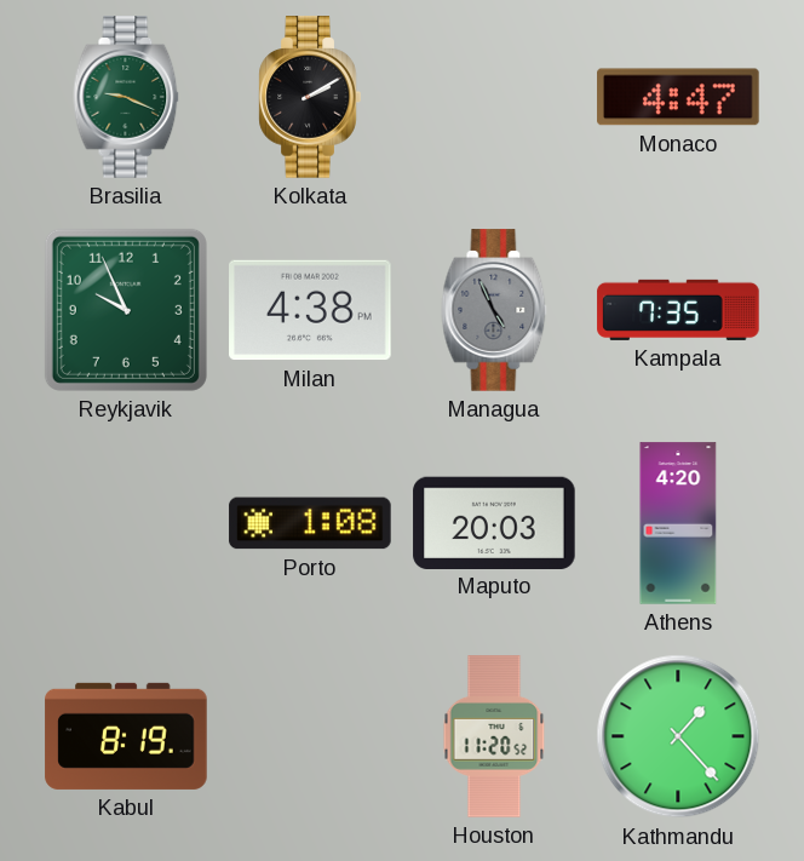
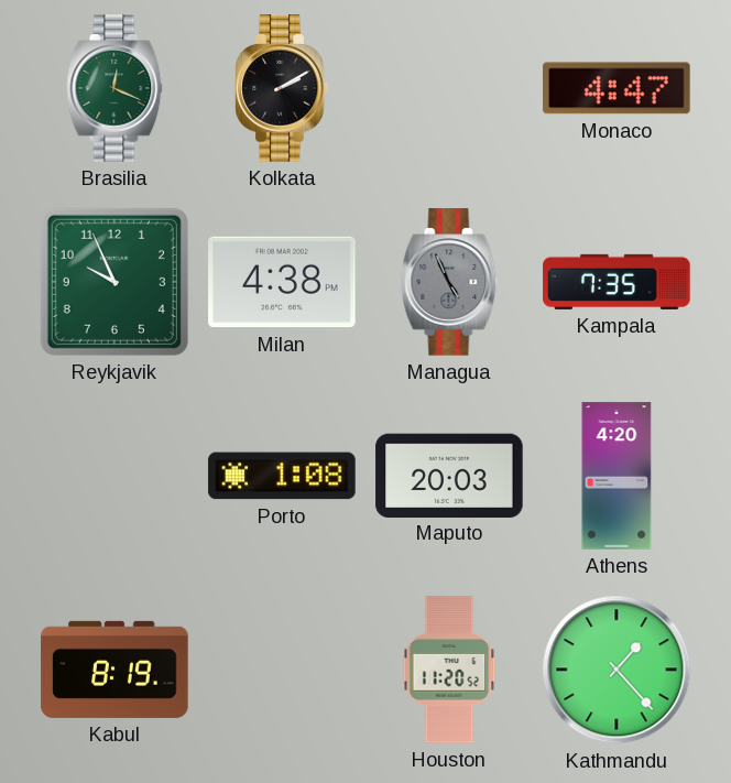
Brasilia: 9:19 -> 12:19 (114, 88)
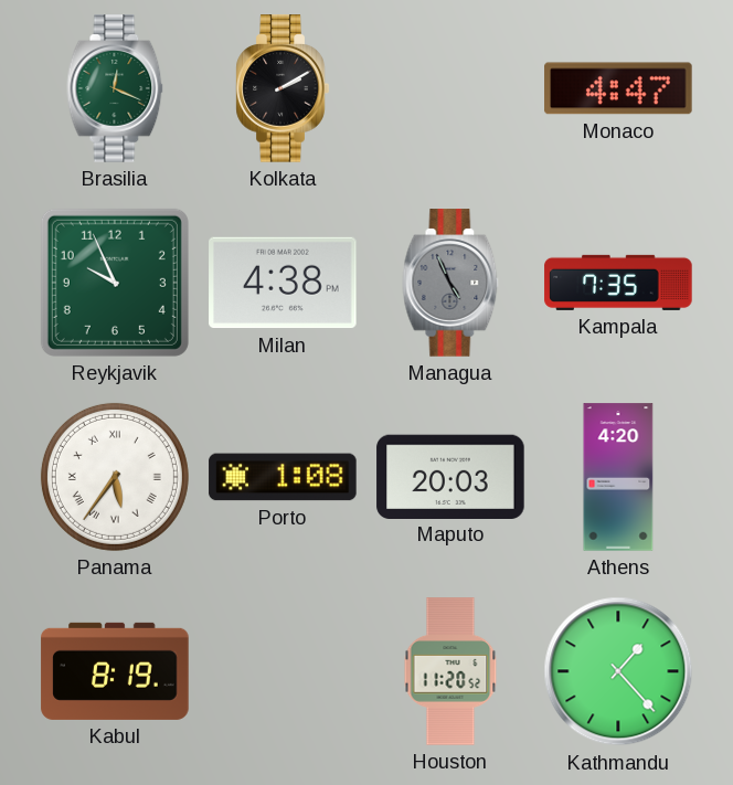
Panama: none -> 5:36 (115, 477)
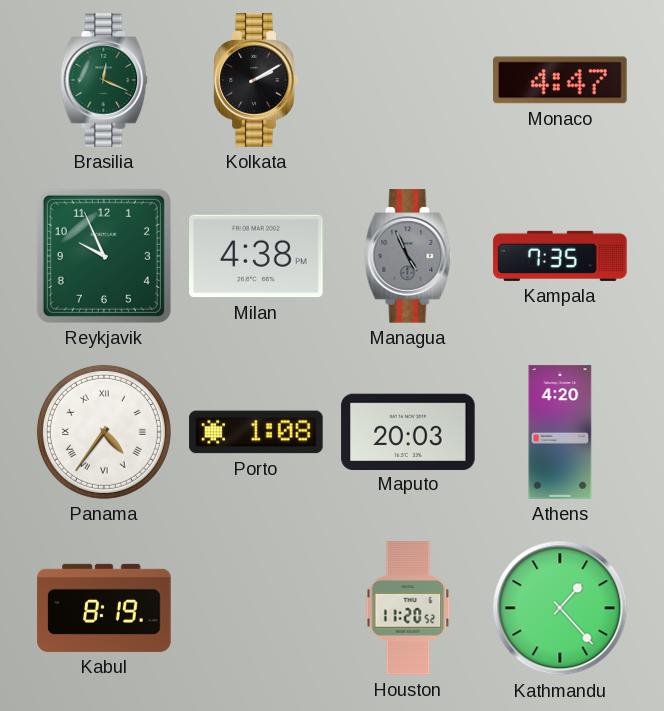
Panama: 5:36 -> 4:36 (104, 432)
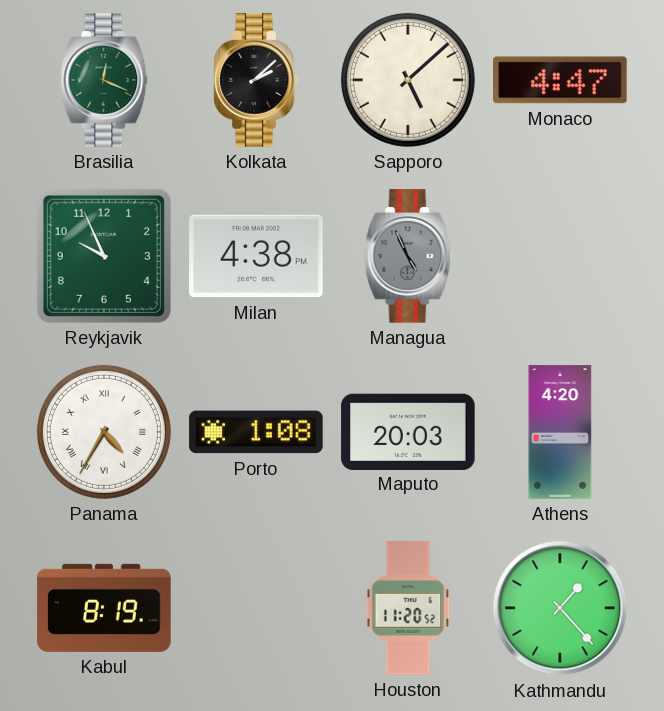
Kolkata: 2:10 -> 2:08 (256, 80)
Sapporo: none -> 5:08 (408, 80)
Kampala: 7:35 -> none (560, 256)
Panama: 4:36 -> 4:35 (104, 432)
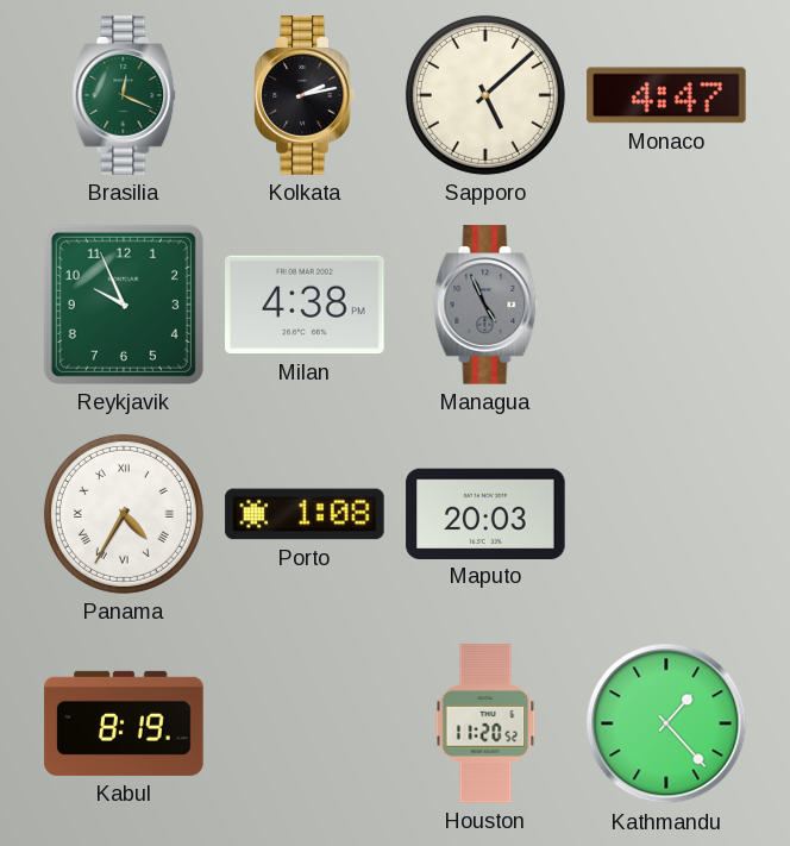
Kolkata: 2:08 -> 2:13 (305, 95)
Athens: 4:20 -> none (560, 432)
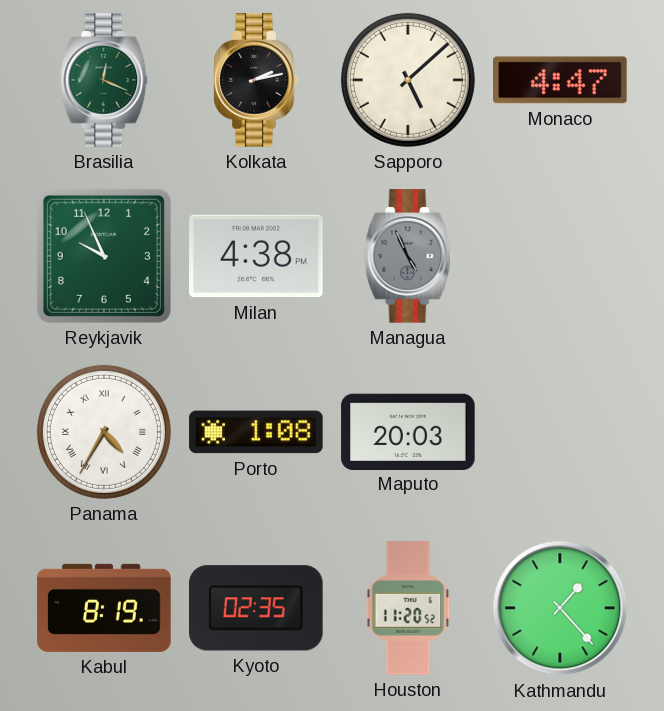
Kyoto: none -> 02:35 (257, 608)
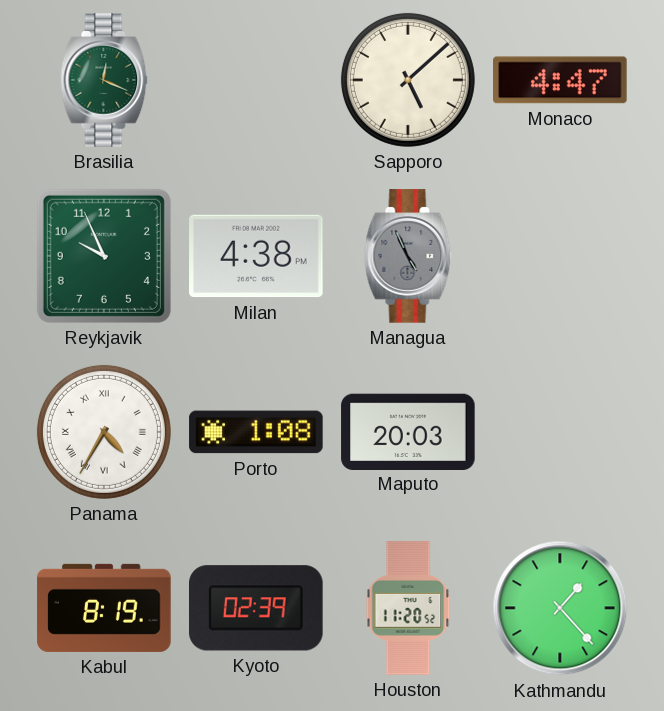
Kolkata: 2:13 -> none (256, 80)
Kyoto: 02:35 -> 02:39 (257, 608)
